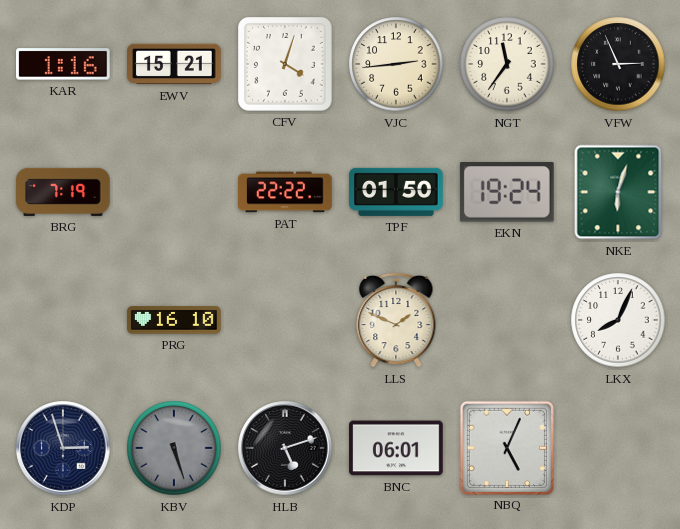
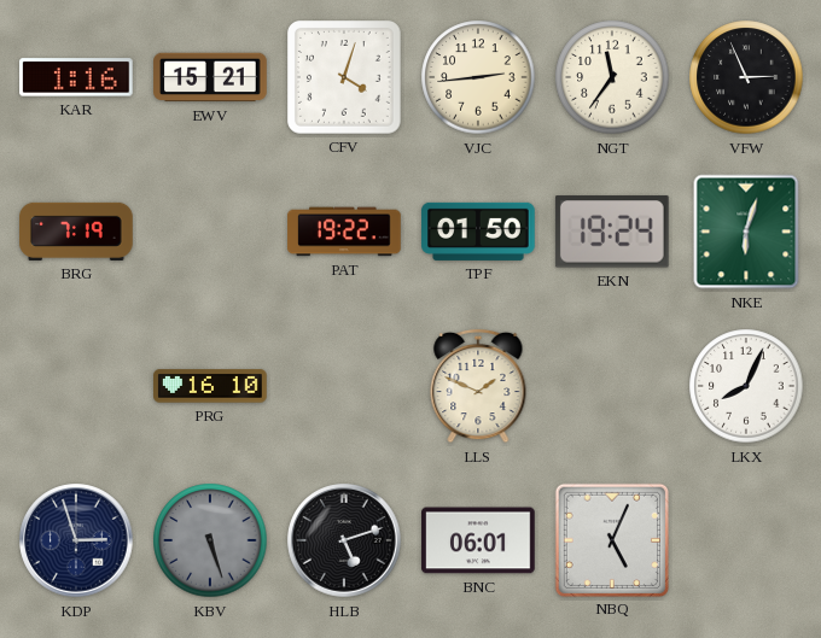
PAT: 22:22 -> 19:22 (344, 232)
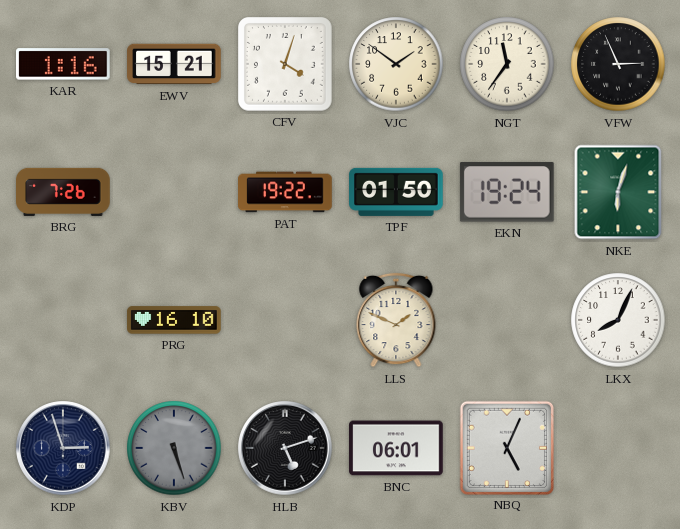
VJC: 2:44 -> 1:51 (396, 64)
BRG: 7:19 -> 7:26 (63, 192)
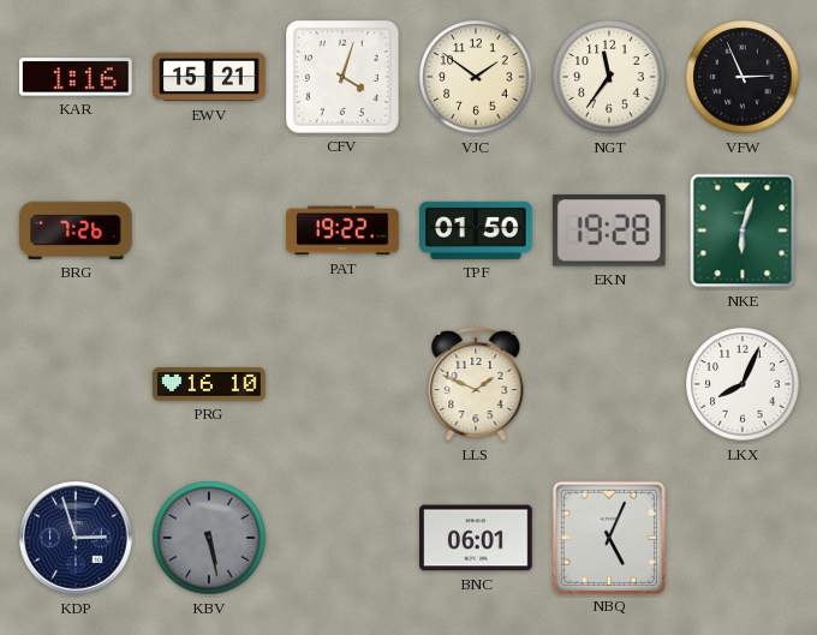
EKN: 19:24 -> 19:28 (609, 230)
KBV: 5:27 -> 5:28 (209, 538)
HLB: 5:12 -> none (285, 448)
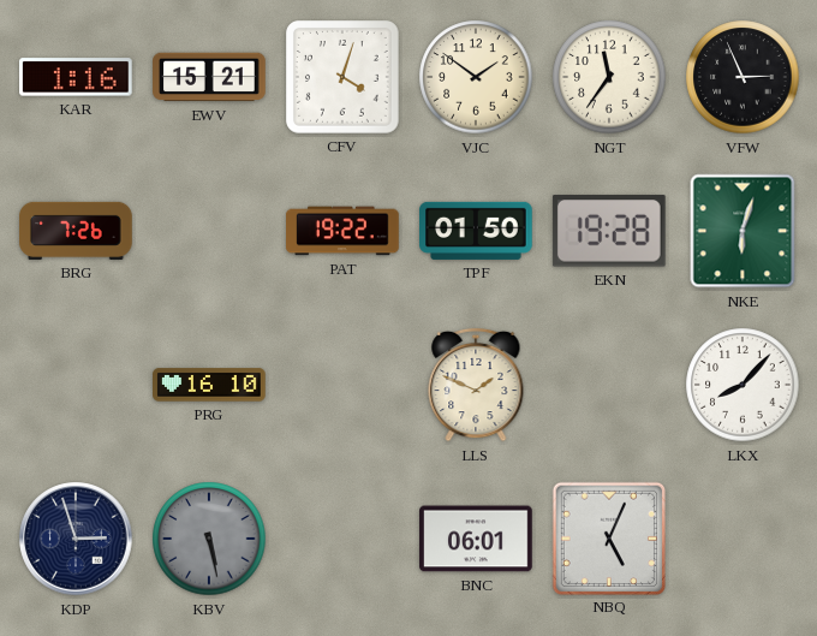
LKX: 8:04 -> 8:07 (743, 385)
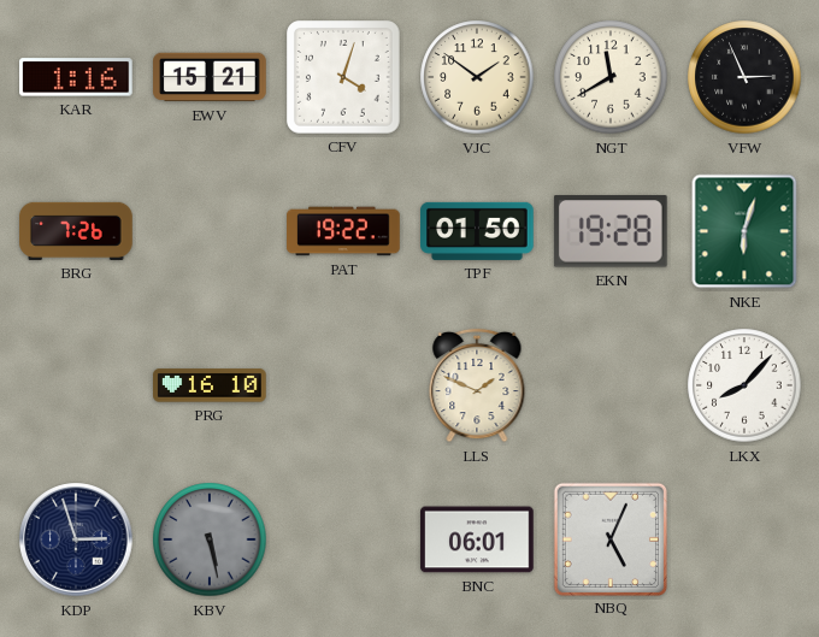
NGT: 11:36 -> 11:40 (611, 77)
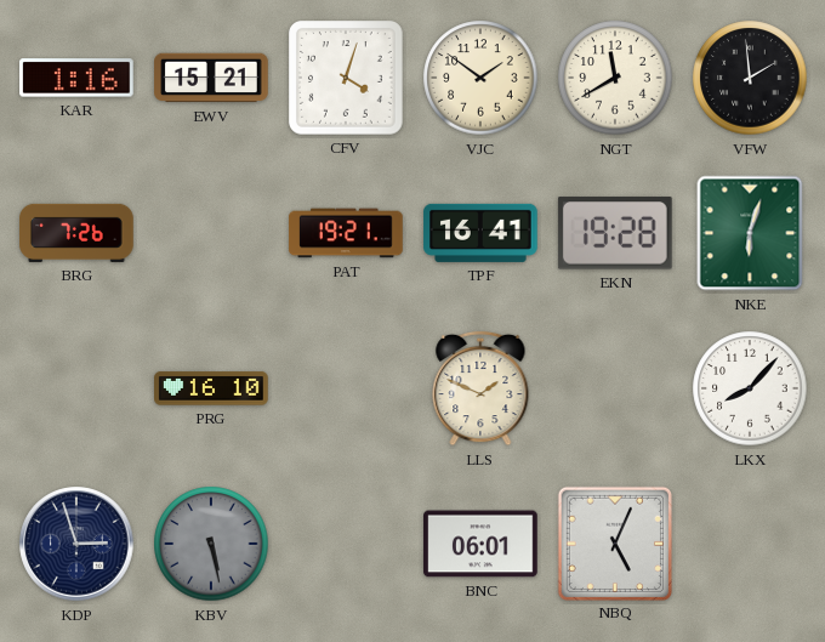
VFW: 2:56 -> 1:59 (750, 78)
PAT: 19:22 -> 19:21 (346, 233)
TPF: 01:50 -> 16:41 (480, 233)
